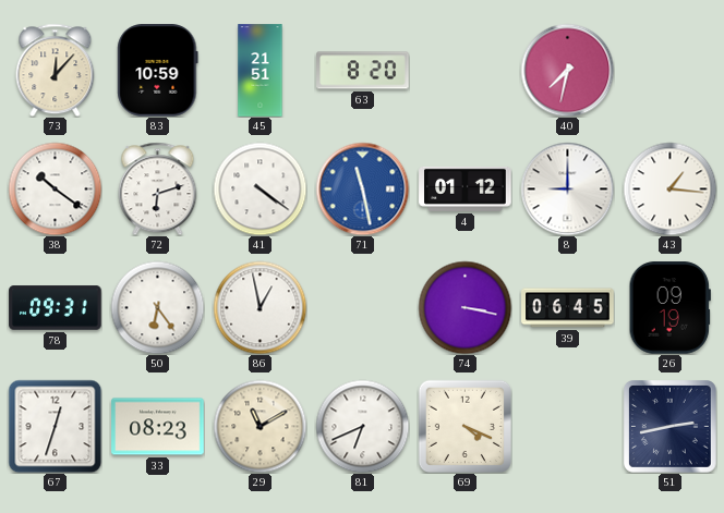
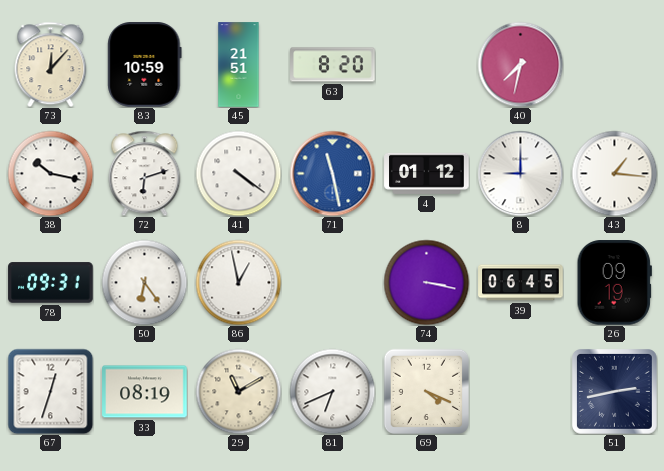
38: 10:21 -> 10:17 (50, 173)
33: 08:23 -> 08:19 (145, 392)
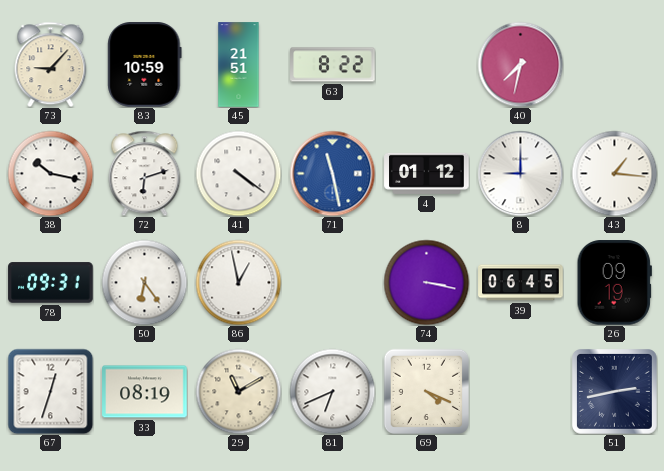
73: 12:07 -> 9:07 (51, 64)
63: 8:20 -> 8:22 (333, 65)
